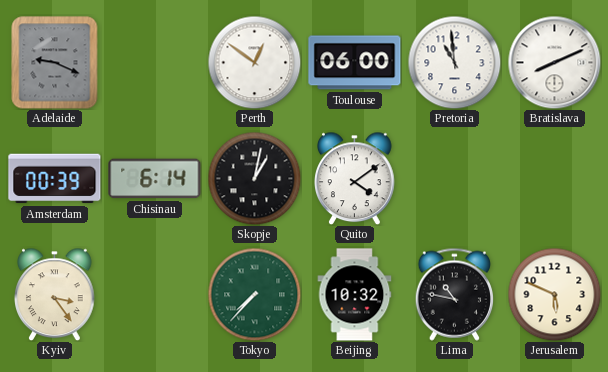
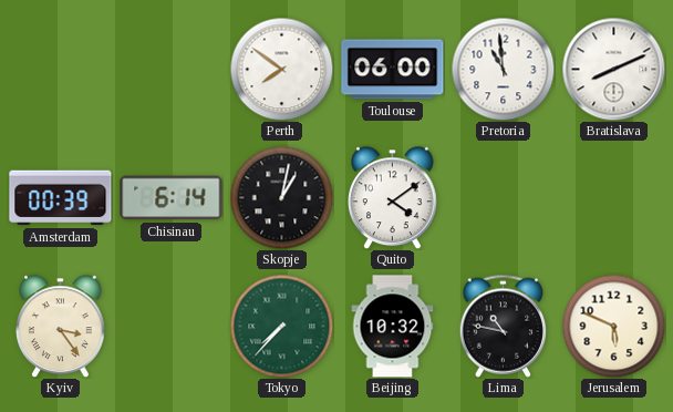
Adelaide: 9:19 -> none (55, 63)
Perth: 12:51 -> 7:51 (281, 69)
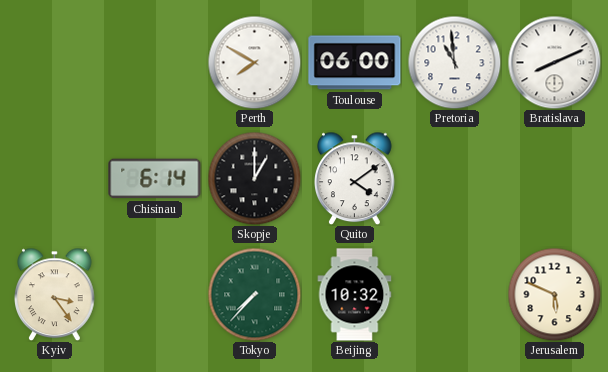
Perth: 7:51 -> 7:50 (254, 62)
Amsterdam: 00:39 -> none (61, 198)
Skopje: 1:02 -> 1:00 (254, 178)
Lima: 10:47 -> none (503, 326)
